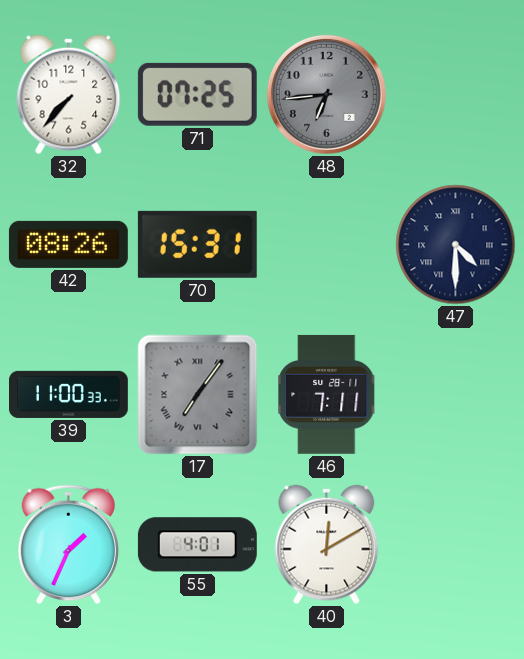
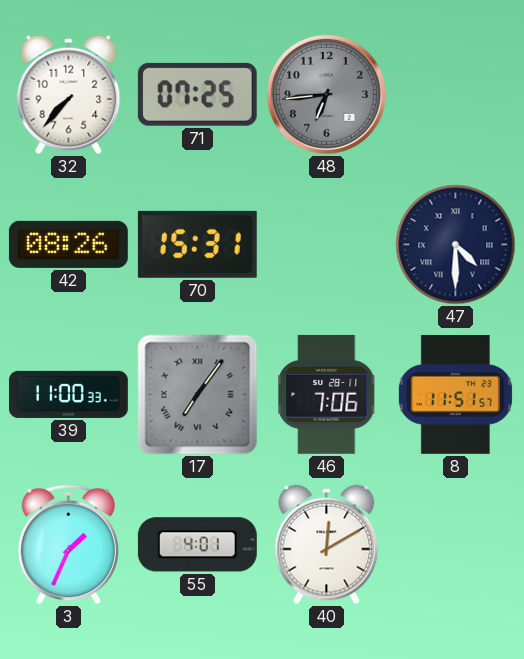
46: 7:11 -> 7:06 (327, 394)
8: none -> 11:51 (455, 394)
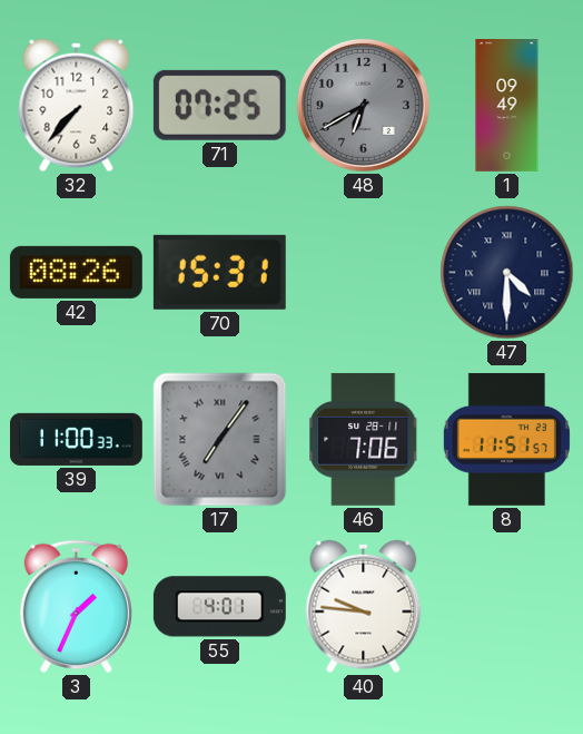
48: 6:44 -> 6:40 (363, 105)
1: none -> 09:49 (507, 106)
40: 12:10 -> 9:46 (364, 607)
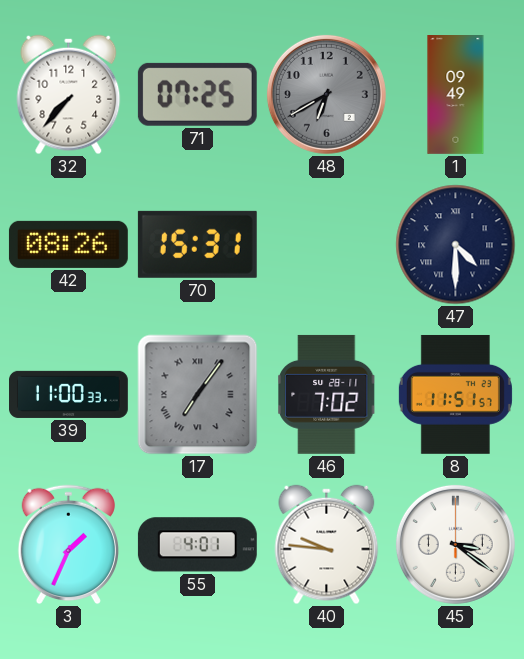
46: 7:06 -> 7:02 (327, 394)
45: none -> 3:21 (455, 544)
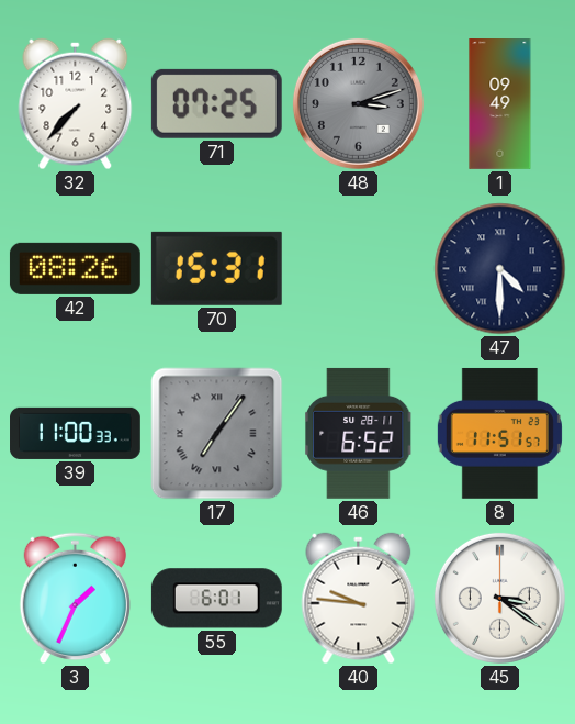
48: 6:40 -> 3:12 (358, 103)
46: 7:02 -> 6:52 (359, 433)
55: 4:01 -> 6:01 (216, 599)
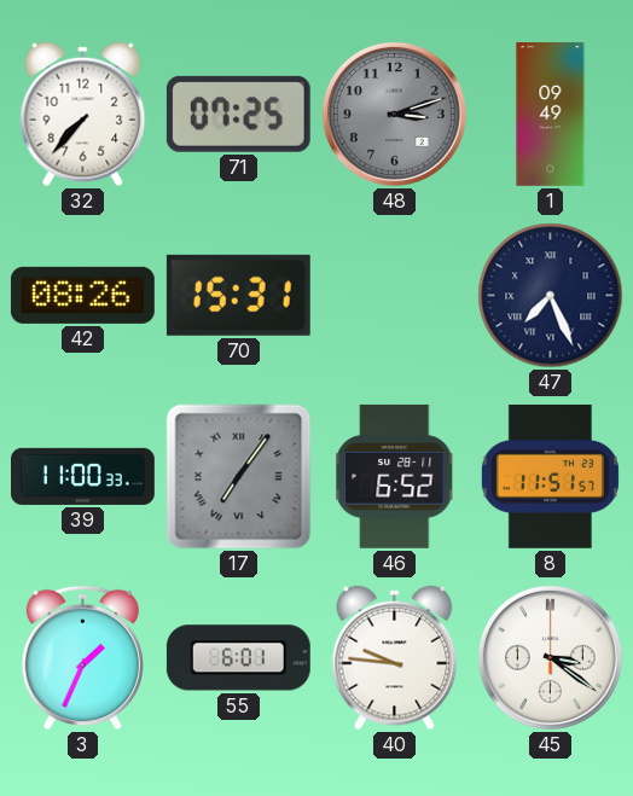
47: 4:30 -> 7:26 (551, 296)
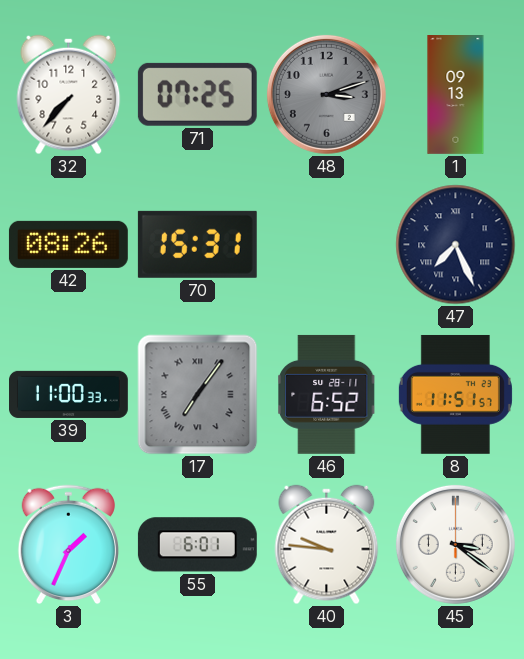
1: 09:49 -> 09:13 (456, 95)
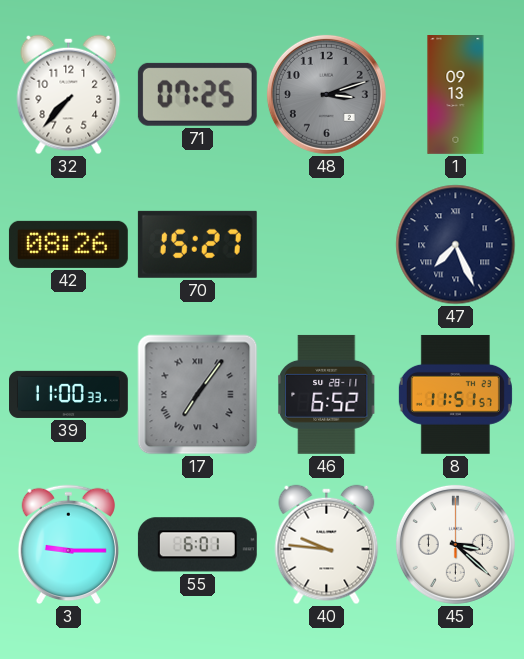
70: 15:31 -> 15:27 (197, 244)
3: 1:34 -> 9:15 (68, 545)
45: 3:21 -> 3:22 (455, 544)
